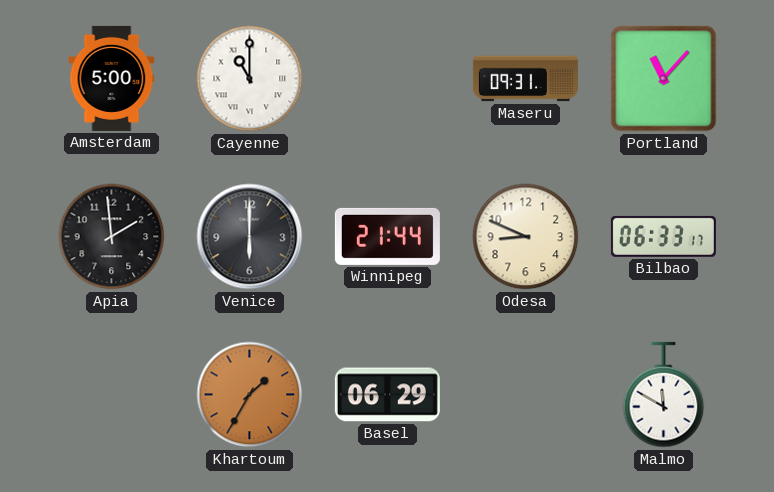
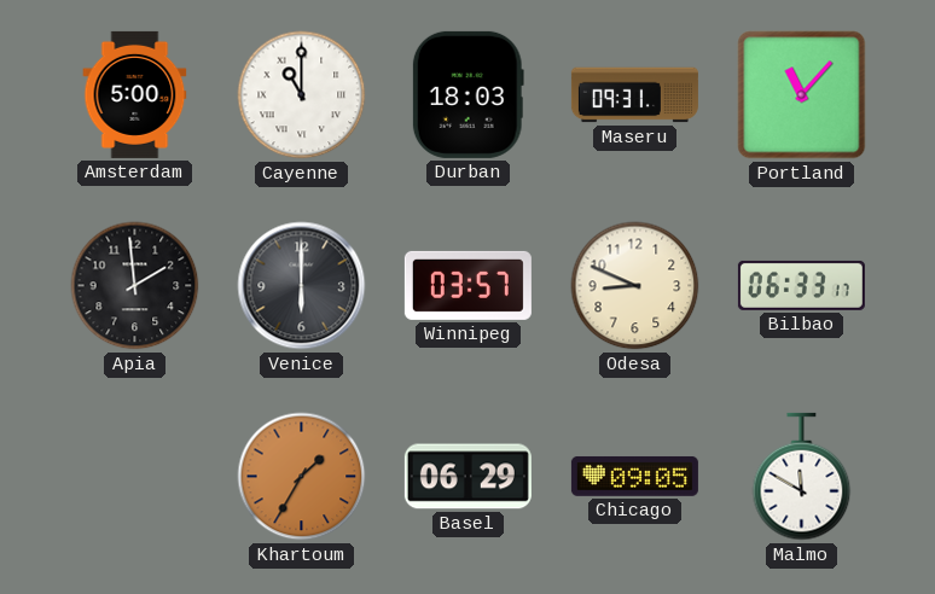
Durban: none -> 18:03 (467, 94)
Winnipeg: 21:44 -> 03:57 (467, 285)
Chicago: none -> 09:05 (634, 476)
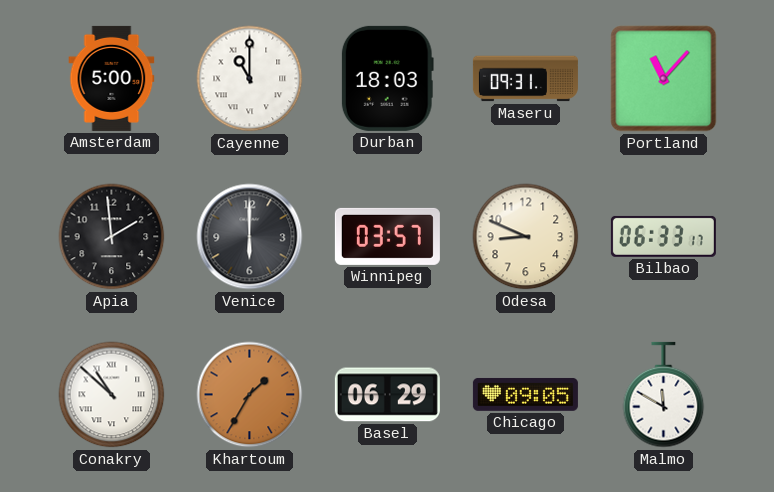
Conakry: none -> 10:52 (112, 395)
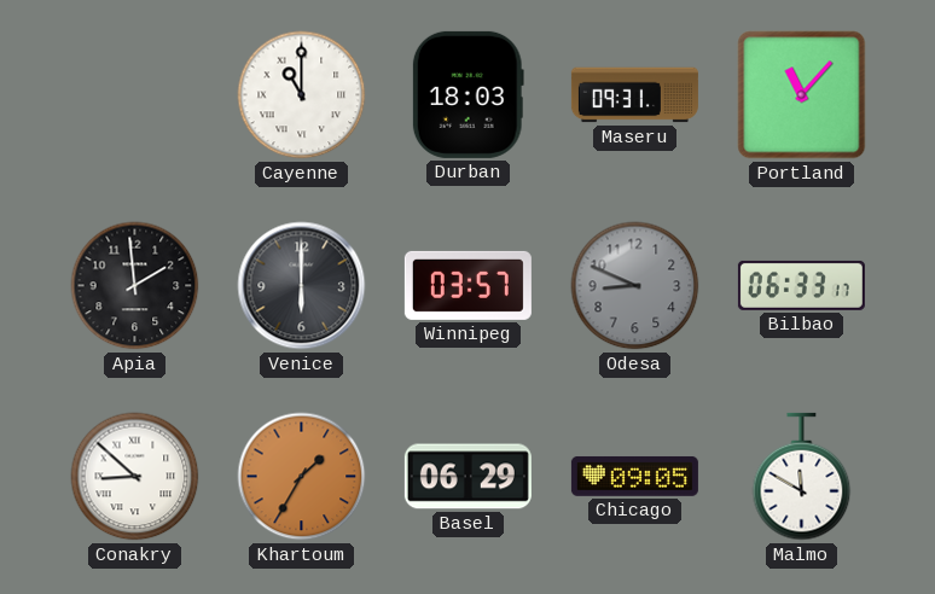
Amsterdam: 5:00 -> none (112, 78)
Odesa dial: cream -> grey (635, 286)
Conakry: 10:52 -> 8:52 (135, 477)
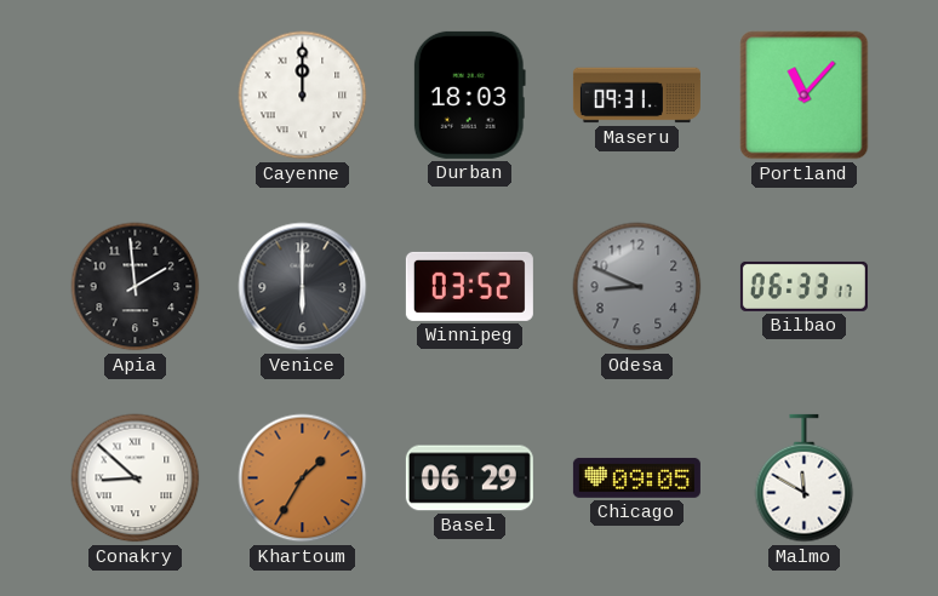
Cayenne: 11:00 -> 12:00 (303, 96)
Winnipeg: 03:57 -> 03:52 (469, 286)
